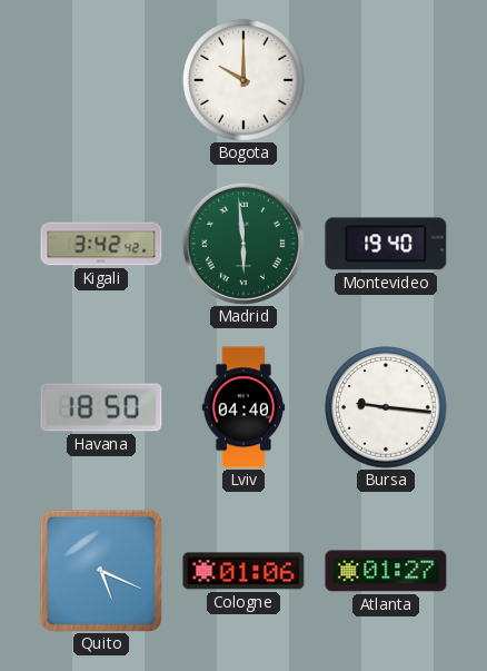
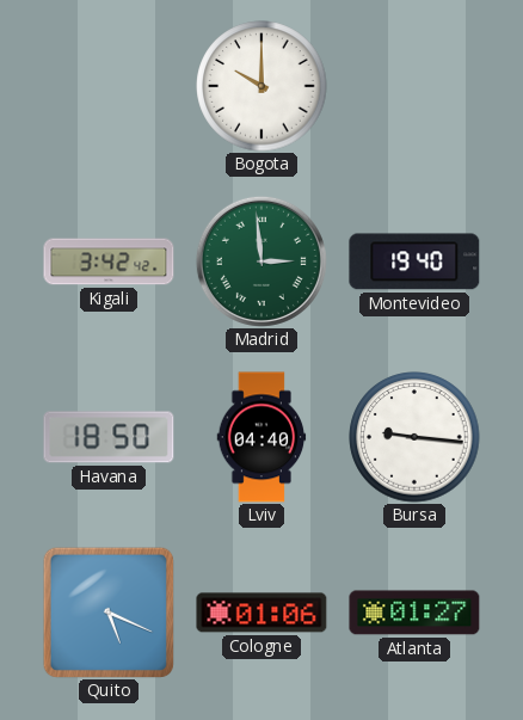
Madrid: 5:59 -> 2:59 (261, 261)
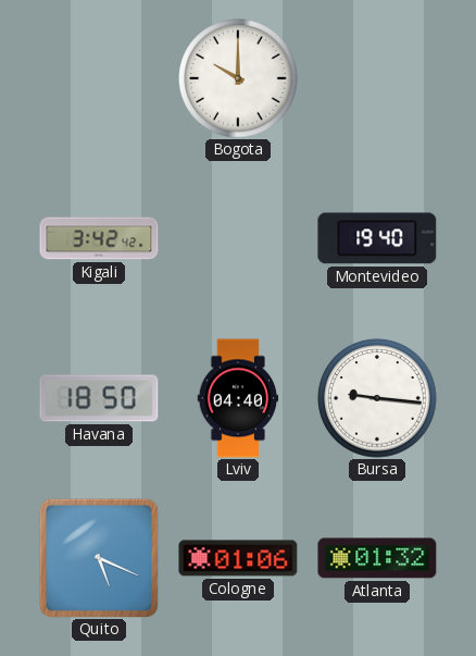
Madrid: 2:59 -> none (261, 261)
Atlanta: 01:27 -> 01:32 (377, 558)
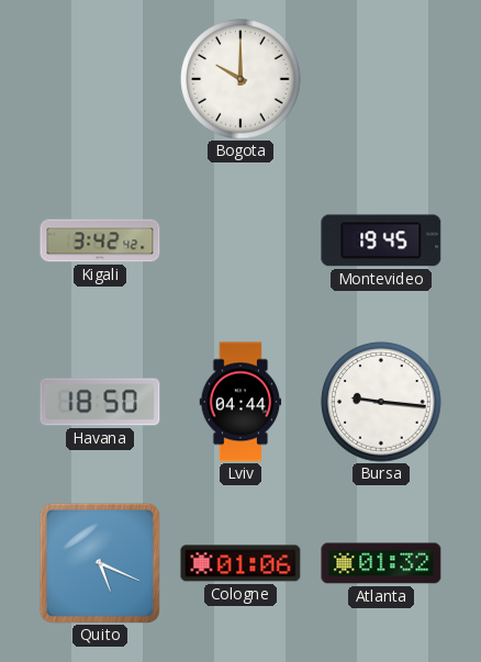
Montevideo: 19:40 -> 19:45 (381, 240)
Lviv: 04:40 -> 04:44 (240, 402)
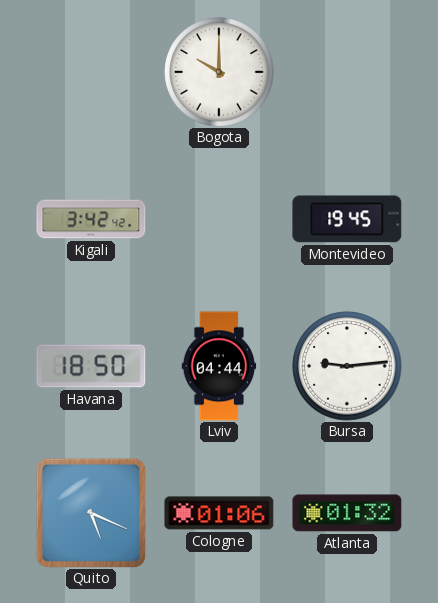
Bursa: 9:16 -> 9:14 (347, 366)
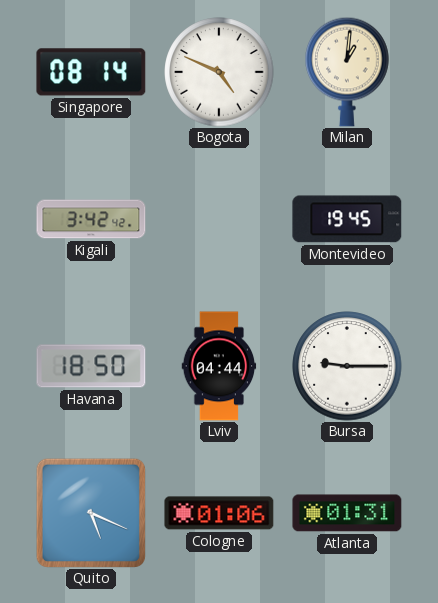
Singapore: none -> 08:14 (91, 72)
Bogota: 10:00 -> 4:49 (219, 72)
Milan: none -> 1:01 (347, 72)
Bursa: 9:14 -> 9:15 (347, 366)
Atlanta: 01:32 -> 01:31 (347, 513)
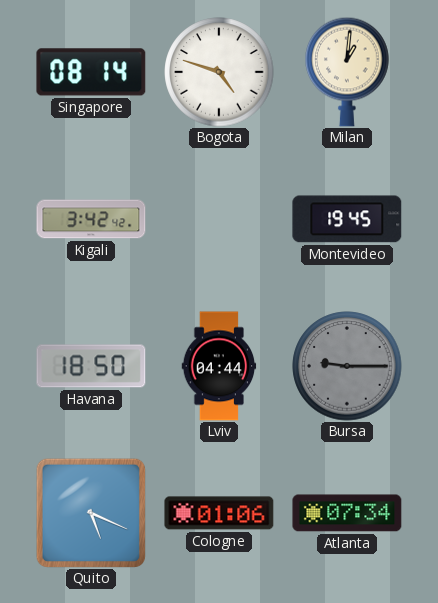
Bogota: 4:49 -> 4:48 (219, 72)
Bursa dial: white -> grey (347, 366)
Atlanta: 01:31 -> 07:34 (347, 513)
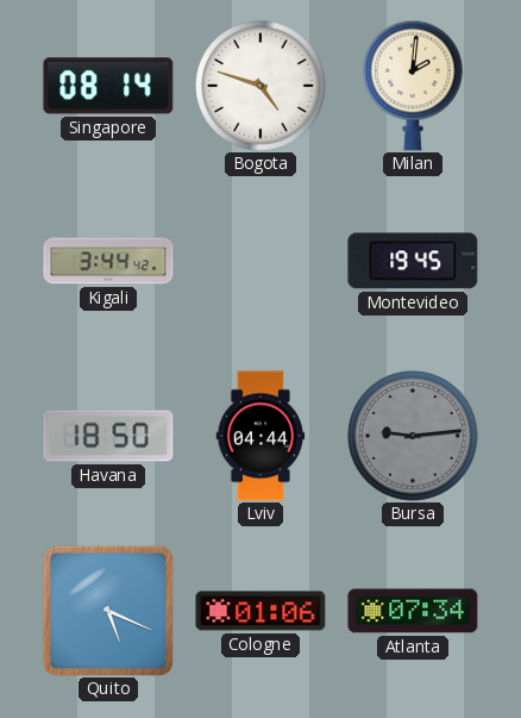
Milan: 1:01 -> 2:01 (413, 86)
Kigali: 3:42 -> 3:44 (108, 261)
Bursa: 9:15 -> 9:14 (413, 436)
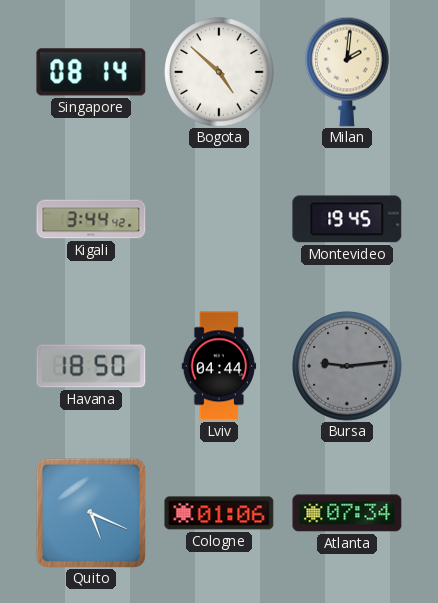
Bogota: 4:48 -> 4:52 (219, 72)
